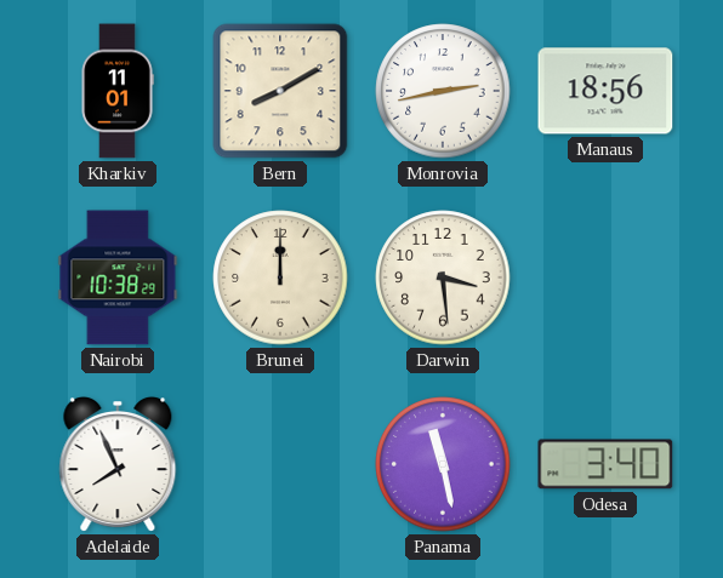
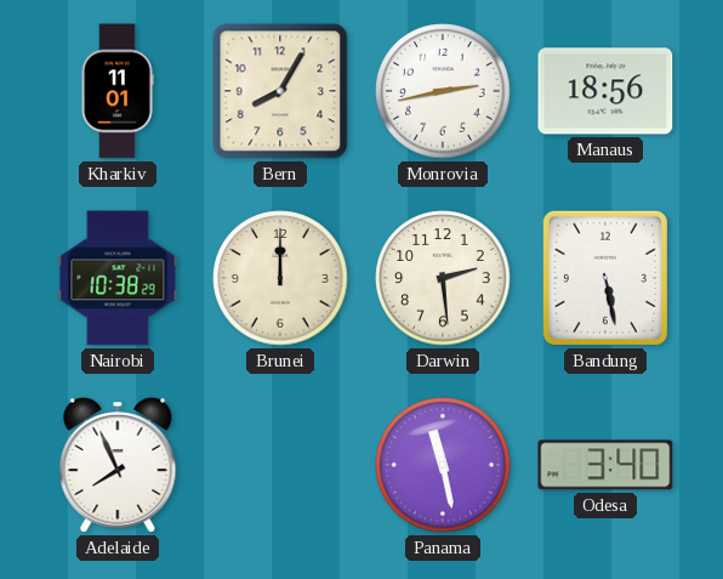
Bern: 8:10 -> 8:05 (280, 91)
Darwin: 3:29 -> 2:29 (443, 278)
Bandung: none -> 5:28 (605, 278)
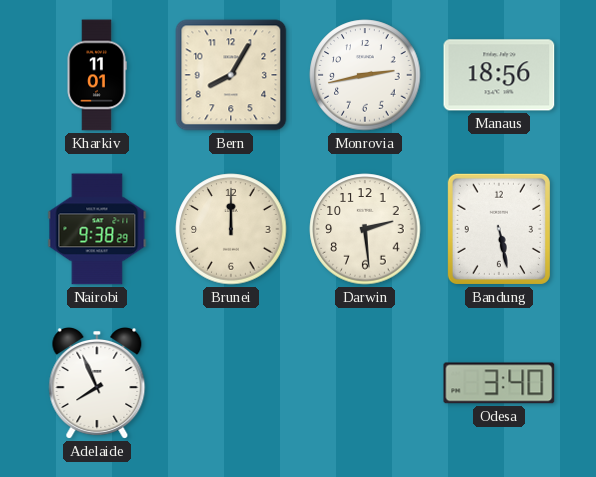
Nairobi: 10:38 -> 9:38 (97, 229)
Panama: 11:28 -> none (443, 465)
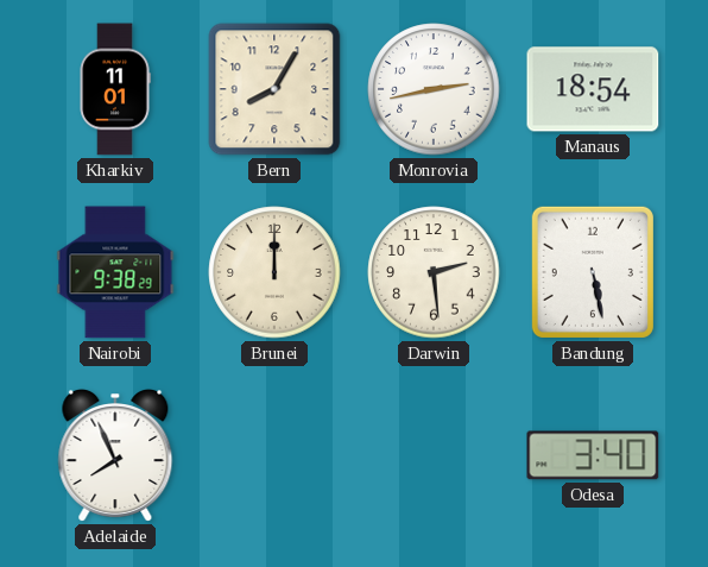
Manaus: 18:56 -> 18:54 (593, 89)
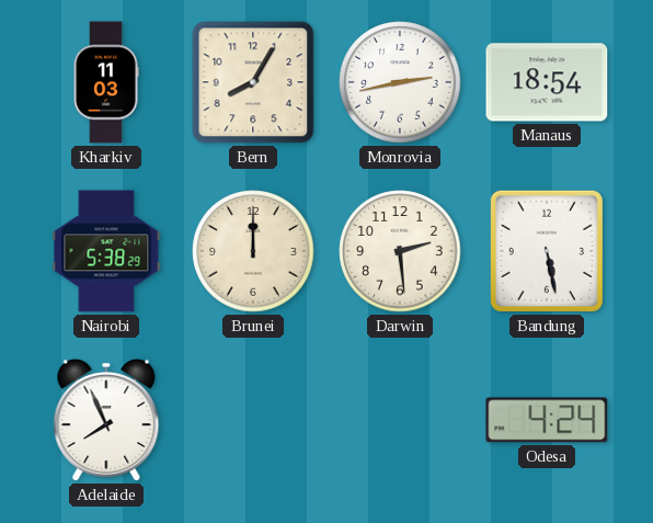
Kharkiv: 11:01 -> 11:03 (106, 82)
Nairobi: 9:38 -> 5:38 (106, 251)
Odesa: 3:40 -> 4:24 (547, 420)
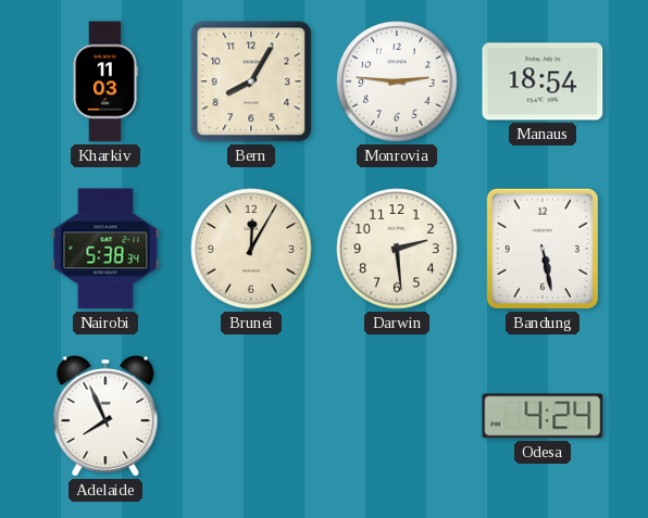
Monrovia: 2:43 -> 2:46 (397, 81)
Nairobi: 5:38:29 -> 5:38:34 (105, 249)
Brunei: 12:00 -> 12:05 (251, 249)
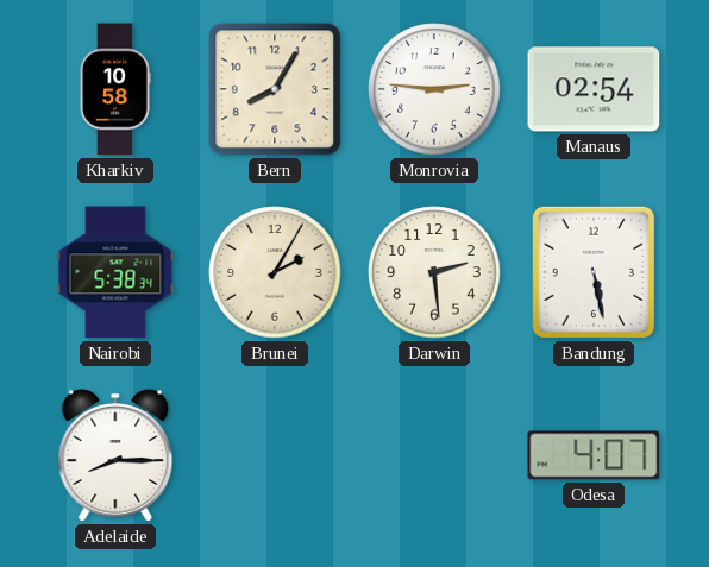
Kharkiv: 11:03 -> 10:58 (115, 89)
Manaus: 18:54 -> 02:54 (594, 89)
Brunei: 12:05 -> 2:05 (275, 272)
Adelaide: 7:56 -> 8:15 (115, 456)
Odesa: 4:24 -> 4:07 (594, 455)
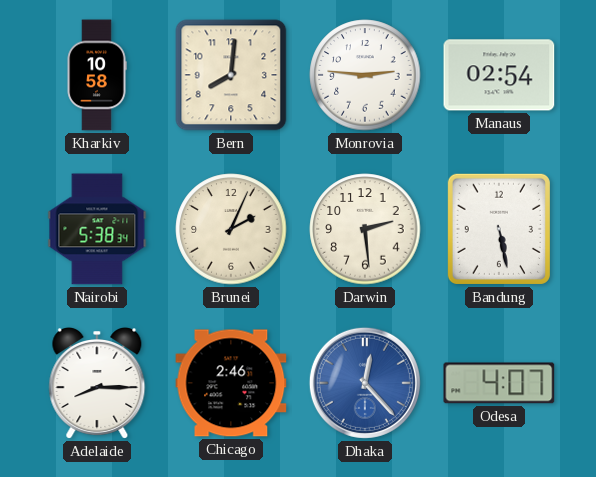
Bern: 8:05 -> 8:01 (231, 75)
Brunei: 2:05 -> 2:04 (231, 229)
Chicago: none -> 2:46 (231, 383)
Dhaka: none -> 12:23 (365, 383)
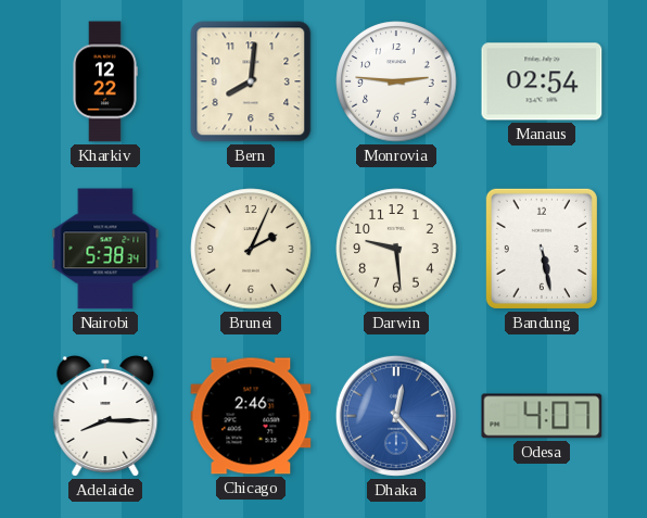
Kharkiv: 10:58 -> 12:22 (105, 81)
Darwin: 2:29 -> 9:29 (396, 249)
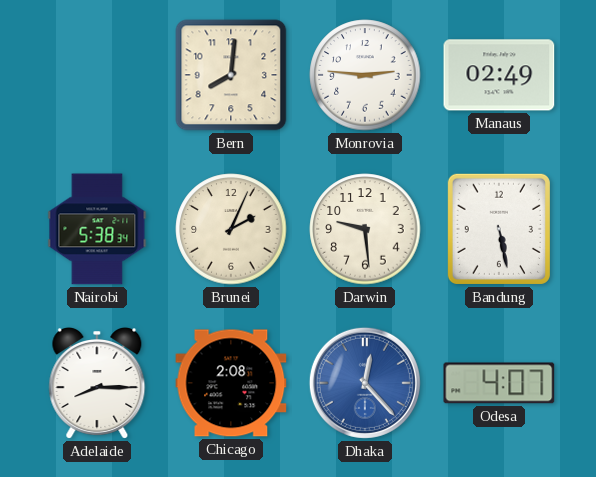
Kharkiv: 12:22 -> none (105, 81)
Manaus: 02:54 -> 02:49 (499, 75)
Chicago: 2:46 -> 2:08 (231, 383)
